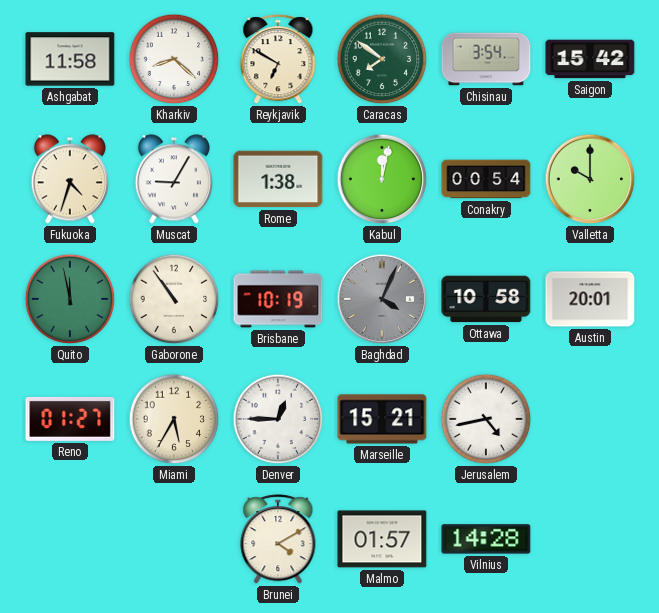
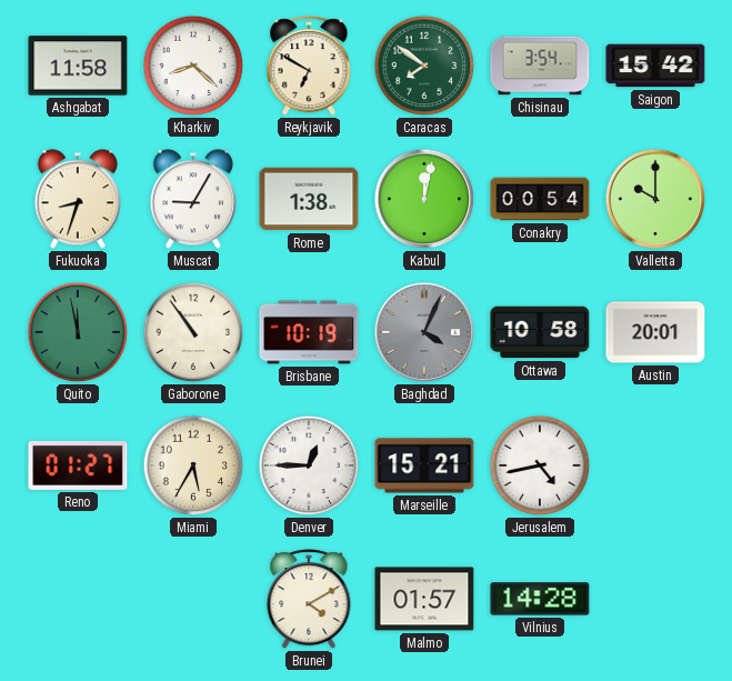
Fukuoka: 4:33 -> 8:33 (77, 199)
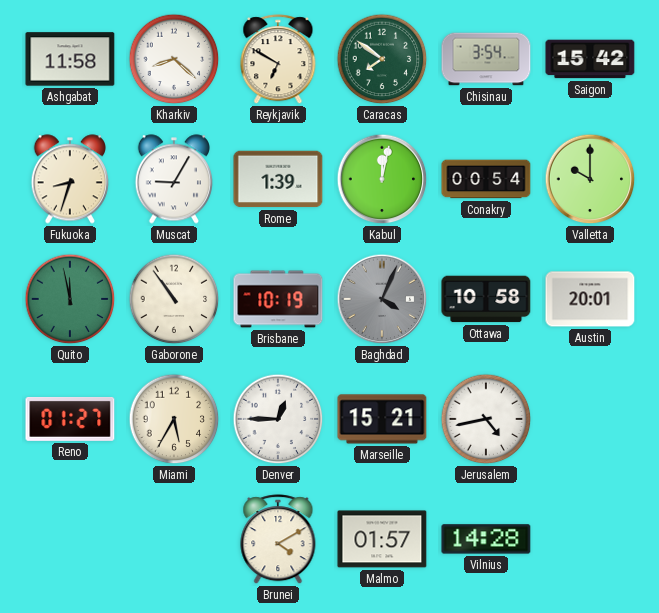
Rome: 1:38 -> 1:39 (278, 179)
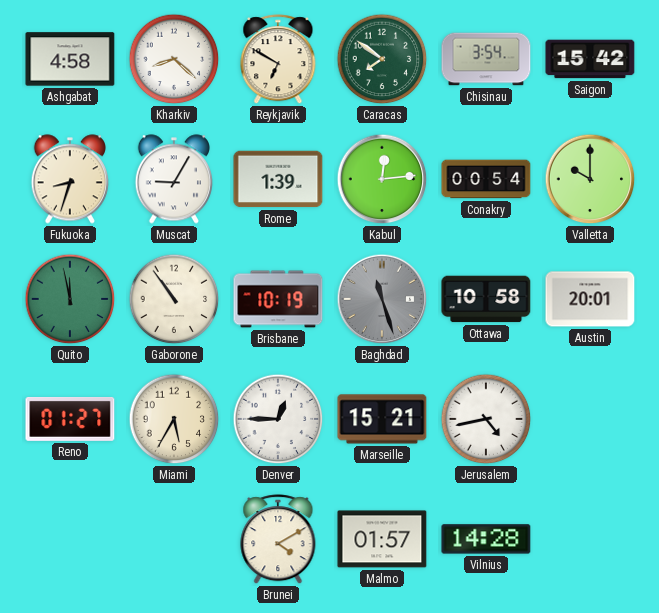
Ashgabat: 11:58 -> 4:58 (70, 59)
Kabul: 12:02 -> 12:14 (382, 179)
Baghdad: 4:04 -> 11:27 (382, 299)
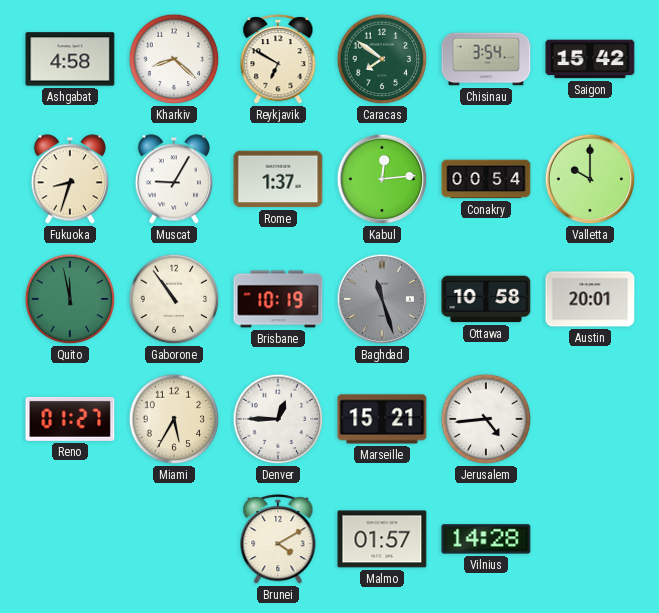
Rome: 1:39 -> 1:37 (278, 179)
Jerusalem: 4:43 -> 4:44 (486, 419)
